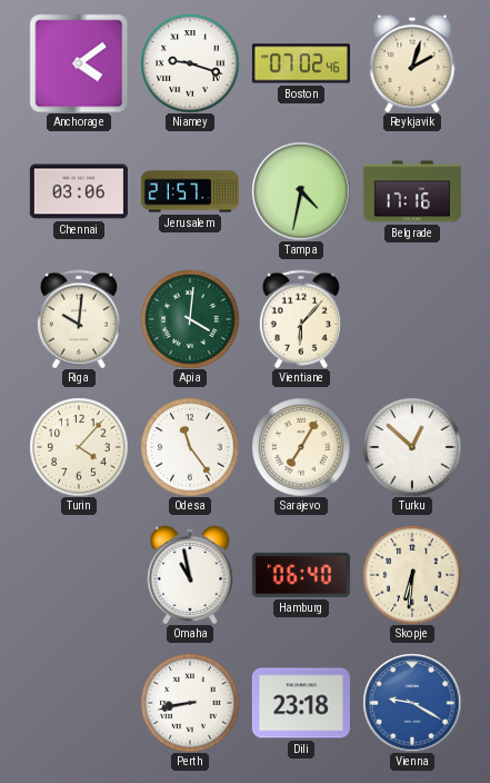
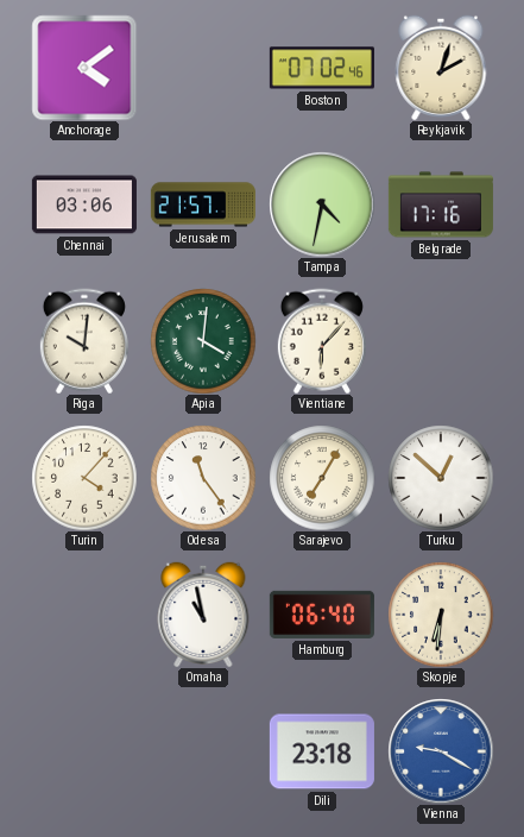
Niamey: 9:18 -> none (190, 63)
Perth: 8:43 -> none (190, 703)
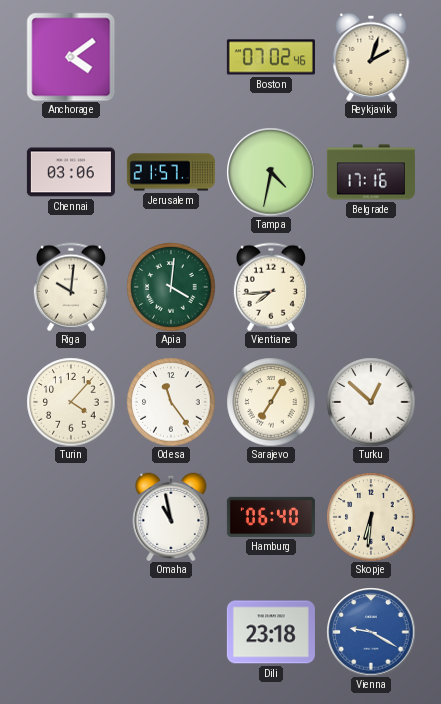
Vientiane: 6:07 -> 7:44 (271, 287)
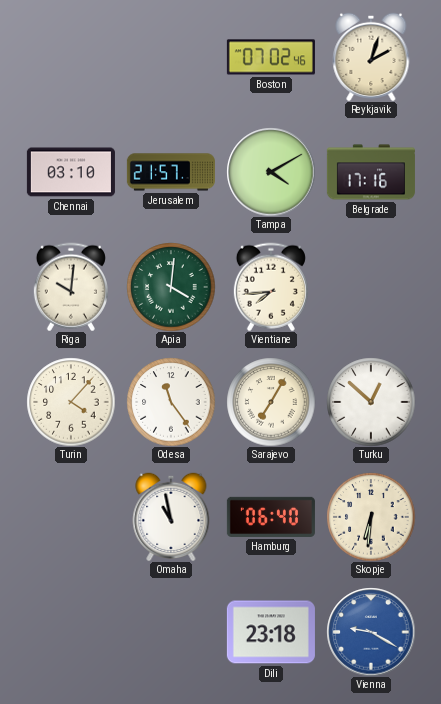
Anchorage: 4:09 -> none (71, 57)
Chennai: 03:06 -> 03:10 (71, 172)
Tampa: 4:32 -> 4:10 (271, 172)
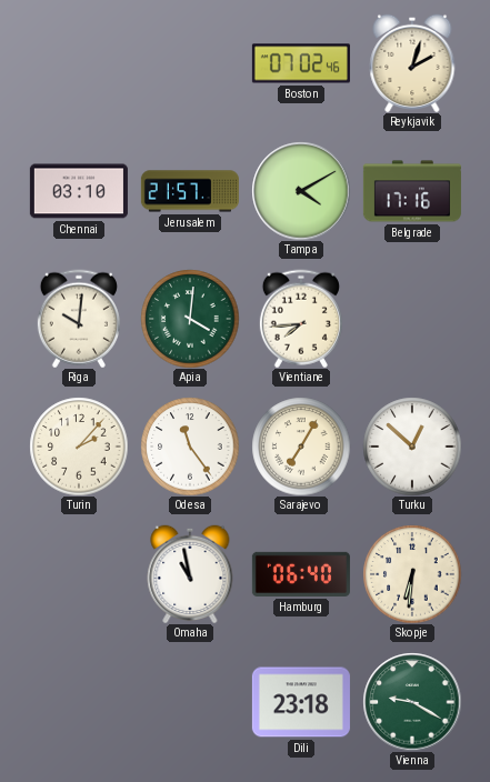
Turin: 4:07 -> 2:07 (79, 447)
Vienna dial: blue -> green (412, 702)
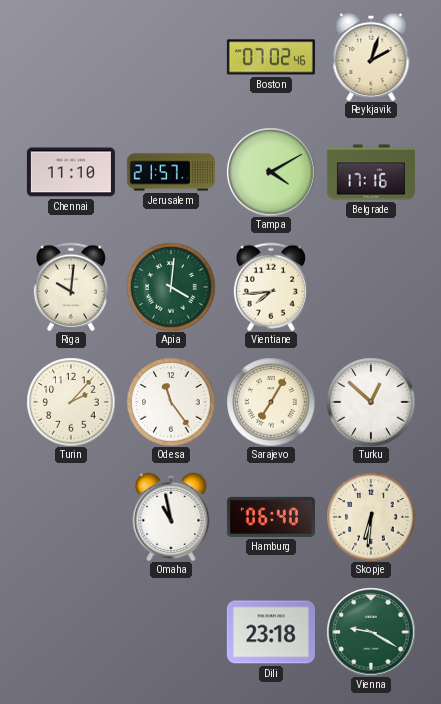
Chennai: 03:10 -> 11:10 (71, 172)
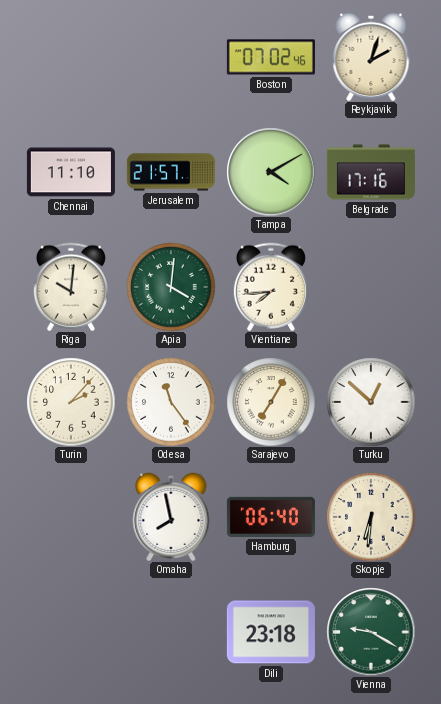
Omaha: 10:58 -> 7:58 (171, 517)
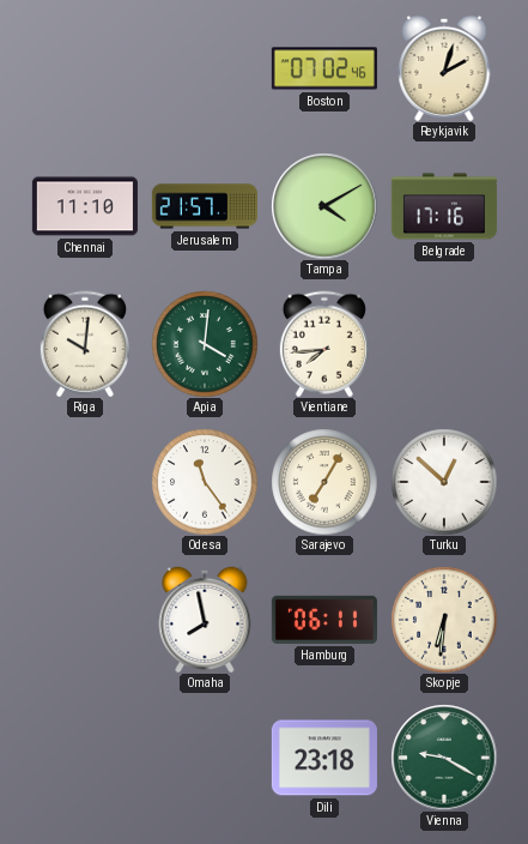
Turin: 2:07 -> none (71, 402)
Hamburg: 06:40 -> 06:11 (324, 620)
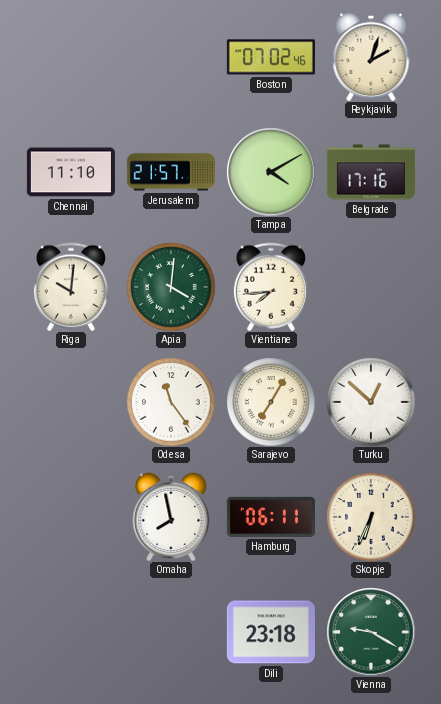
Skopje: 6:31 -> 6:34 (371, 517)
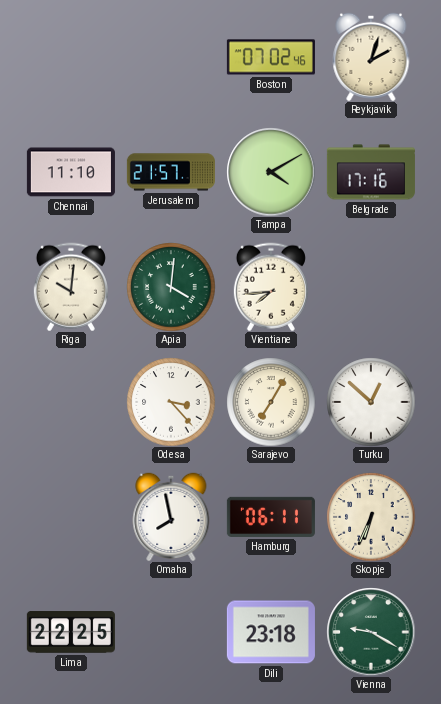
Odesa: 11:24 -> 3:23 (171, 402)
Lima: none -> 22:25 (71, 633)
